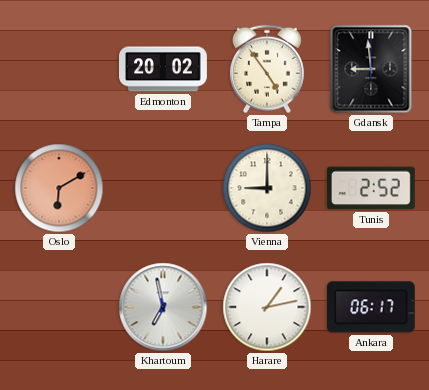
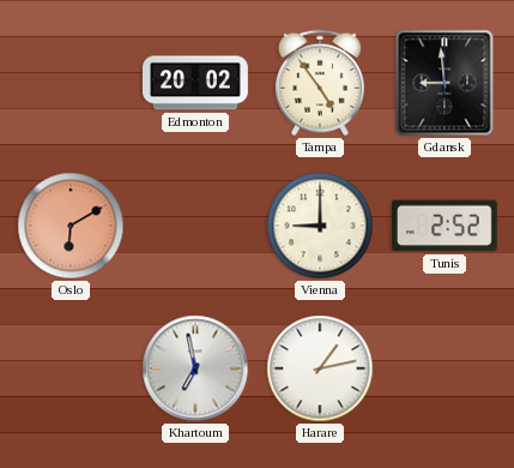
Ankara: 06:17 -> none (371, 307)
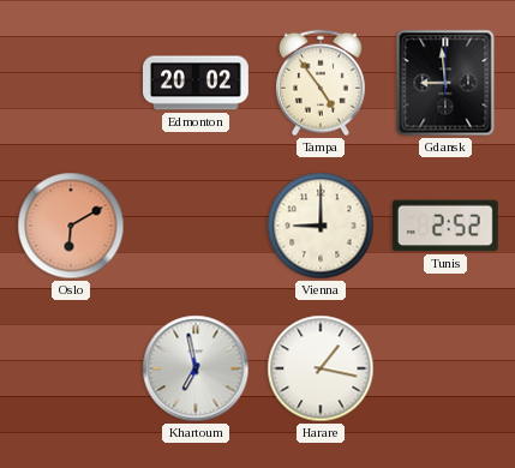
Harare: 1:13 -> 1:17 (321, 368)
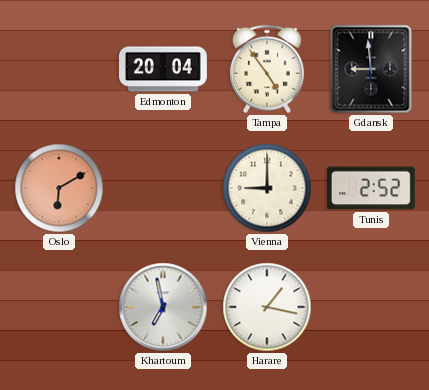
Edmonton: 20:02 -> 20:04 (164, 69)
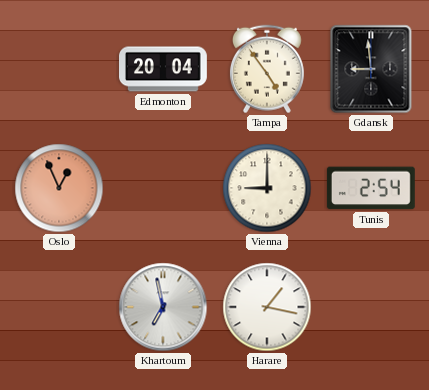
Oslo: 6:10 -> 12:56 (59, 188)
Tunis: 2:52 -> 2:54 (371, 188)
